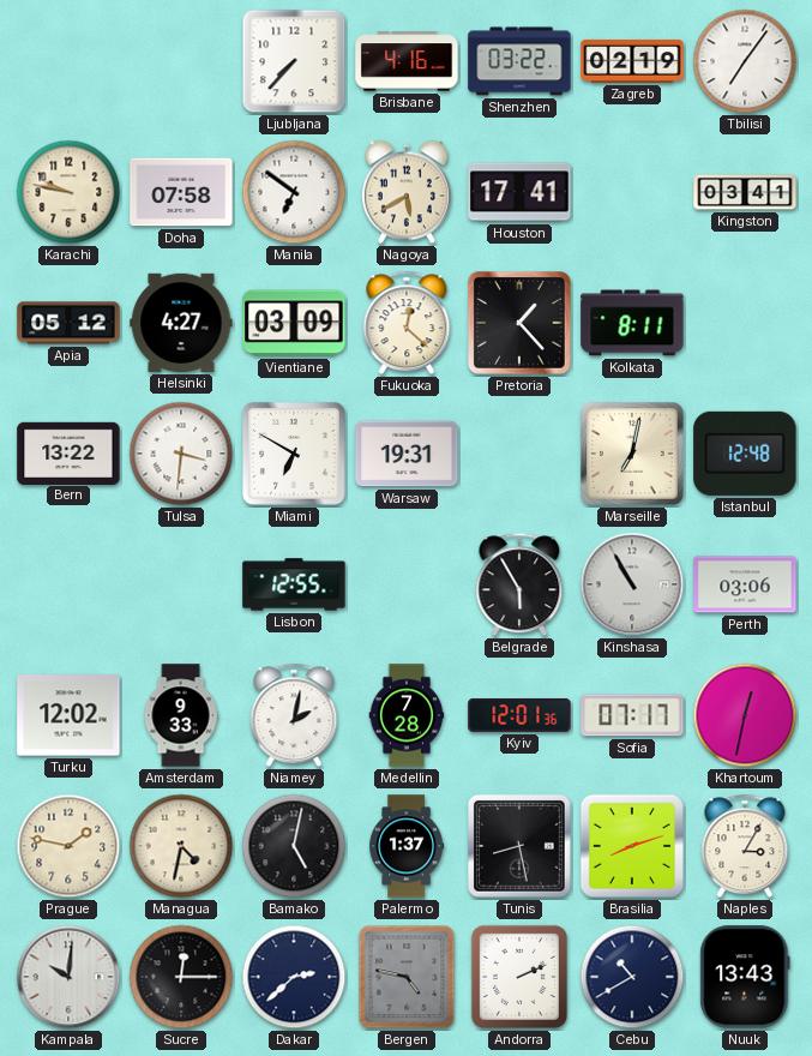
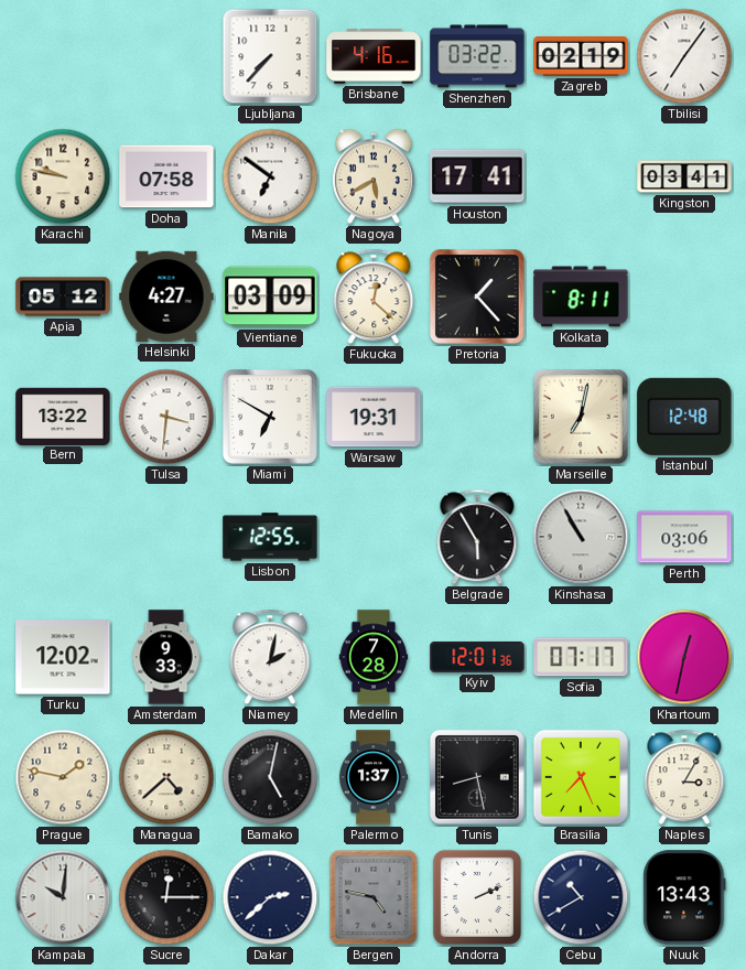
Managua: 4:32 -> 4:38 (166, 777)
Brasilia: 8:12 -> 7:26 (581, 777)
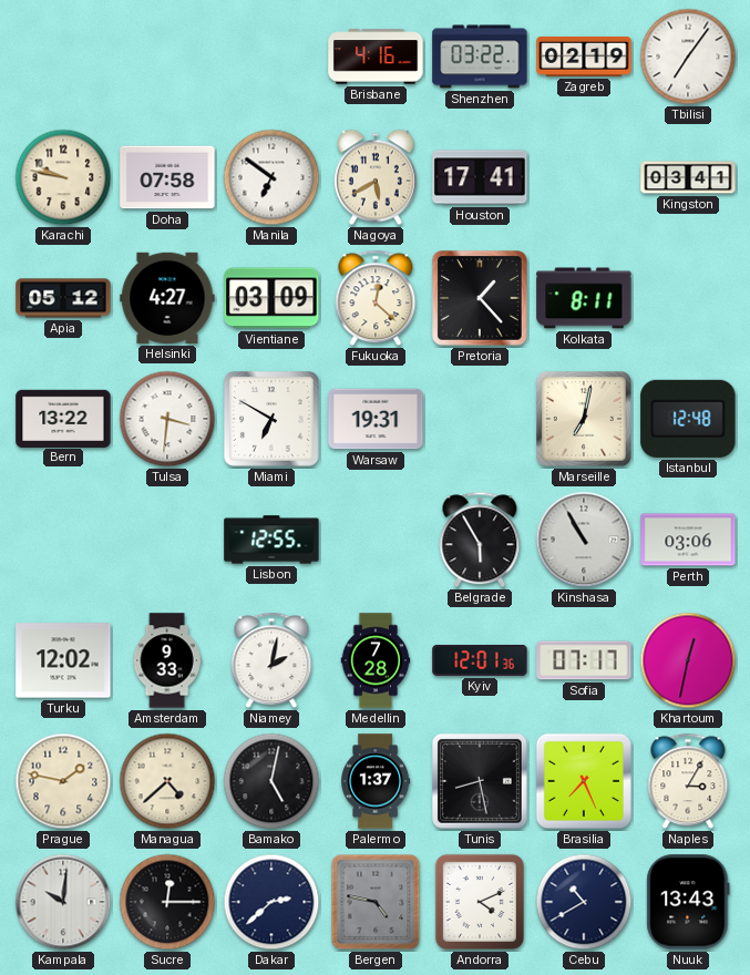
Ljubljana: 7:37 -> none (270, 56)
Andorra: 2:11 -> 4:11 (480, 902)
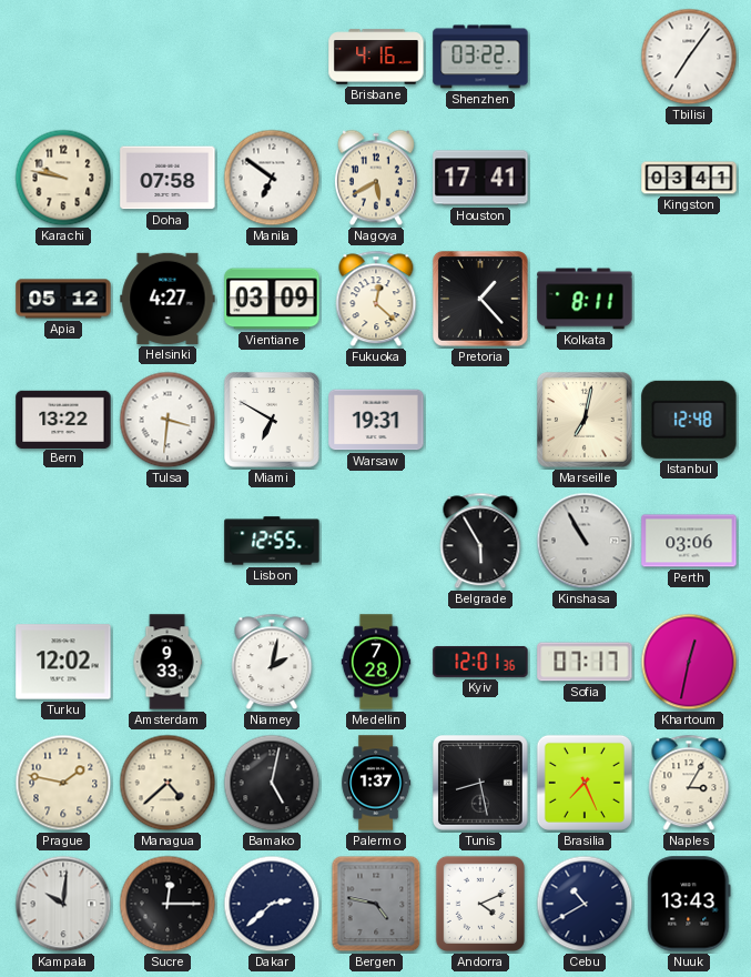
Zagreb: 02:19 -> none (584, 57)
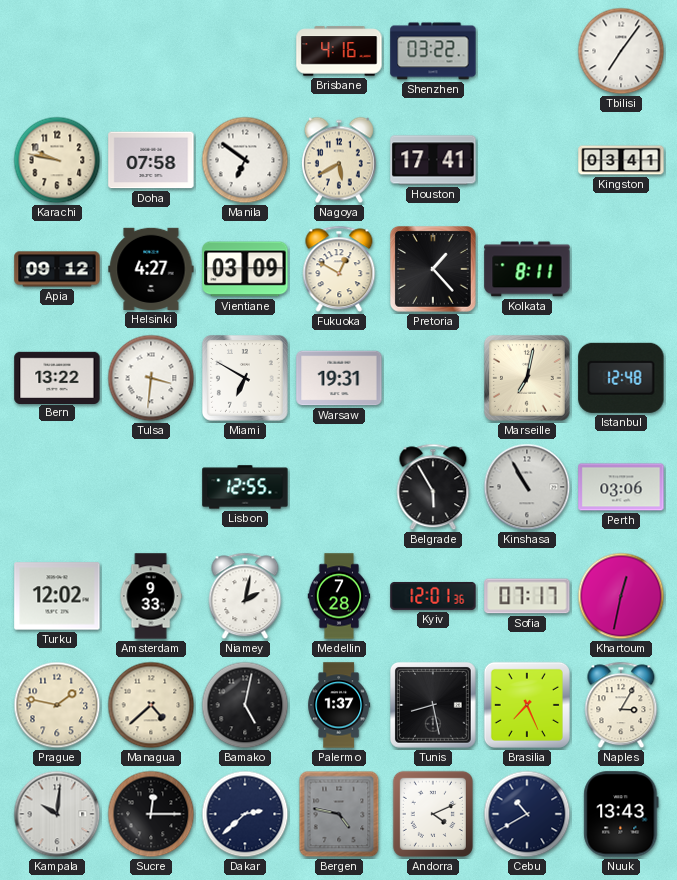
Apia: 05:12 -> 09:12 (57, 269)
Fukuoka: 12:22 -> 12:50 (339, 269)
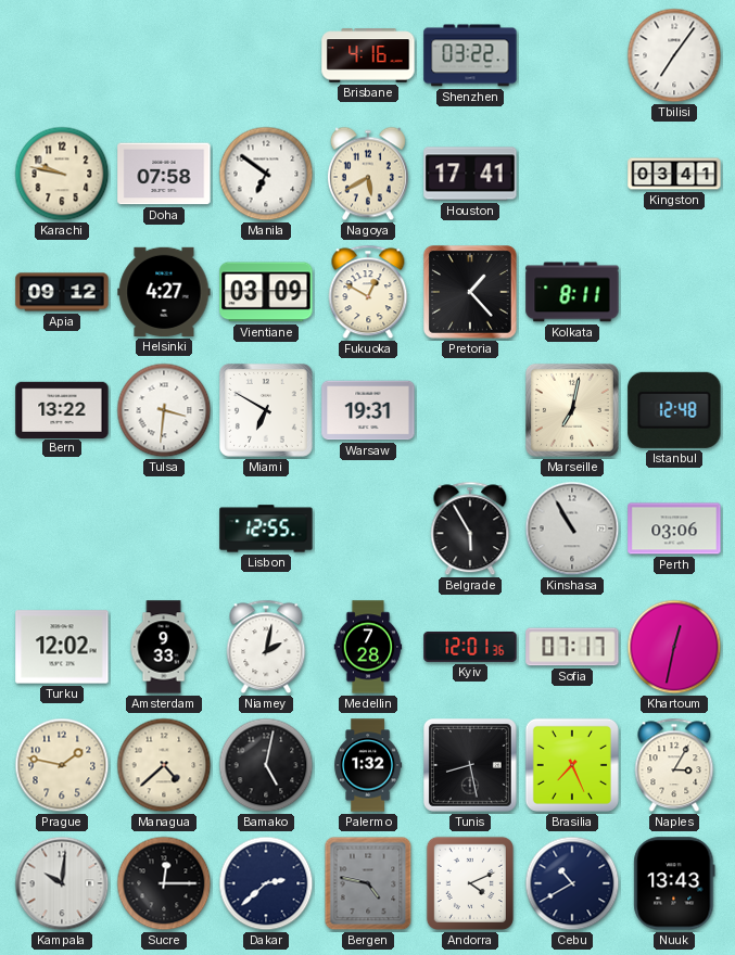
Palermo: 1:37 -> 1:32 (368, 765)
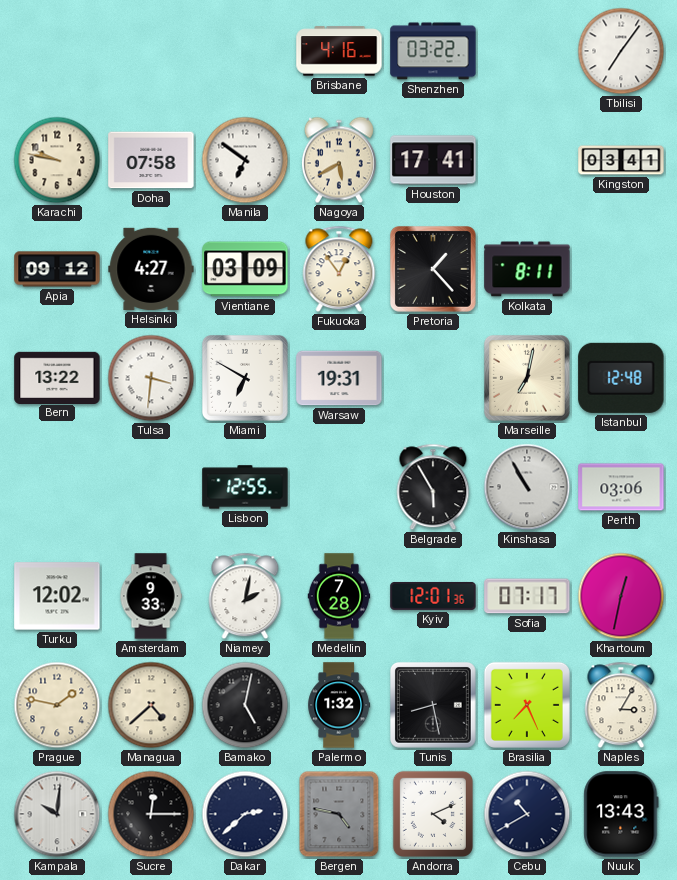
Fukuoka: 12:50 -> 12:54 (339, 269)
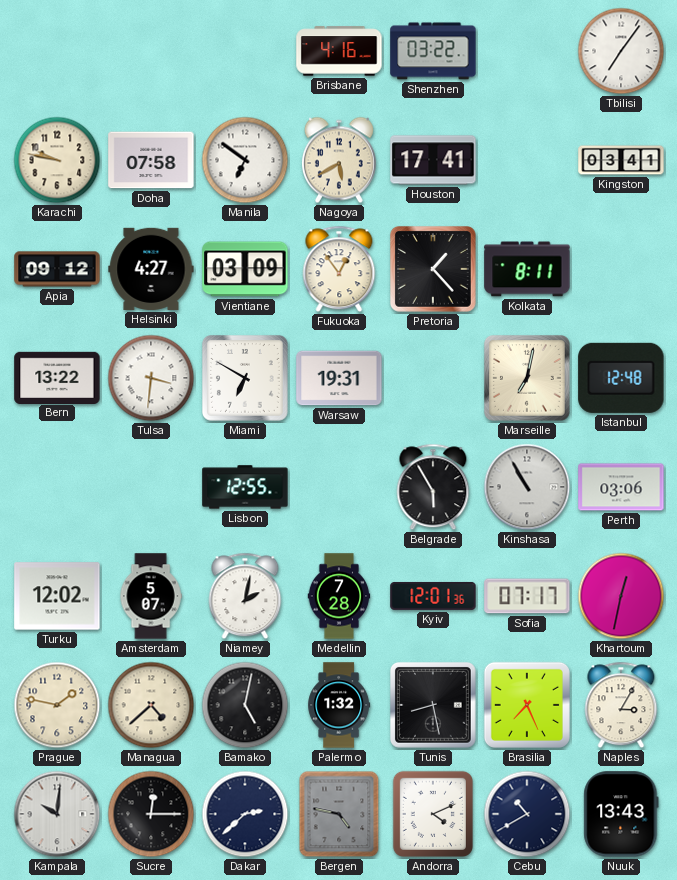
Amsterdam: 9:33 -> 5:07 (151, 596)
